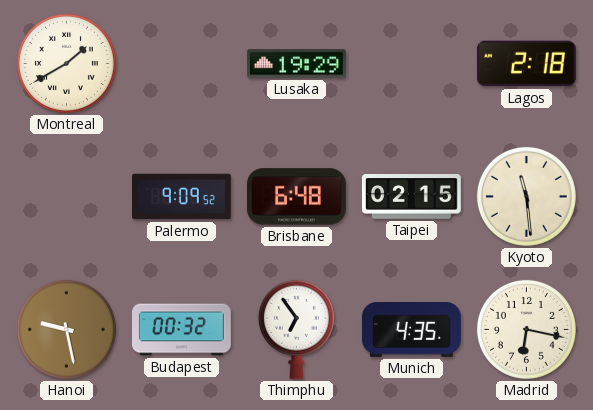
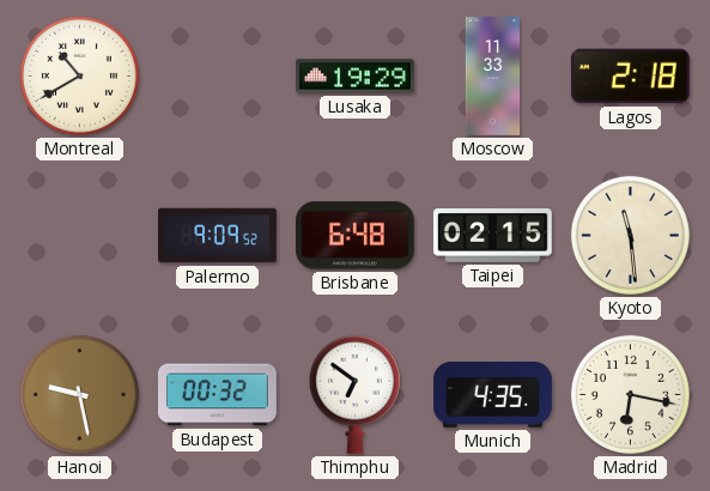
Montreal: 1:40 -> 10:40 (79, 75)
Moscow: none -> 11:33 (493, 77)
Thimphu: 6:54 -> 6:51 (354, 394)
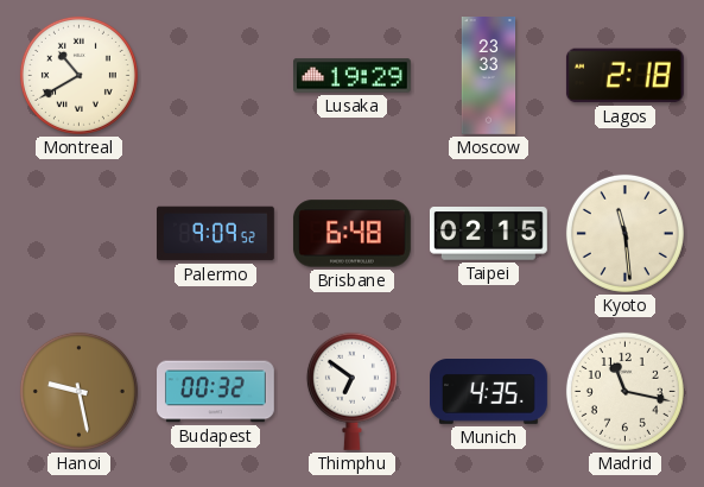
Moscow: 11:33 -> 23:33 (489, 76)
Madrid: 6:17 -> 11:17 (624, 391)
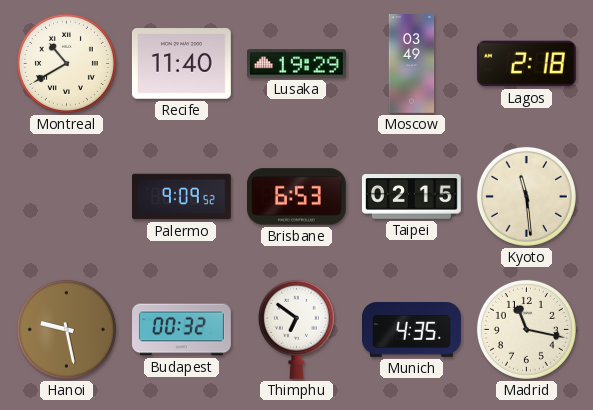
Recife: none -> 11:40 (181, 64)
Moscow: 23:33 -> 03:49 (412, 64)
Brisbane: 6:48 -> 6:53 (296, 197)
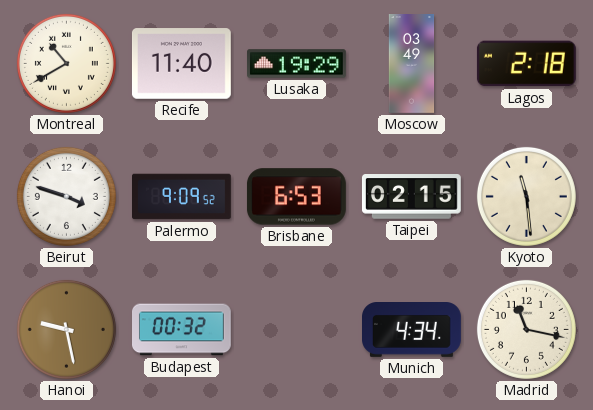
Beirut: none -> 3:48 (66, 196)
Thimphu: 6:51 -> none (296, 329)
Munich: 4:35 -> 4:34 (412, 330)
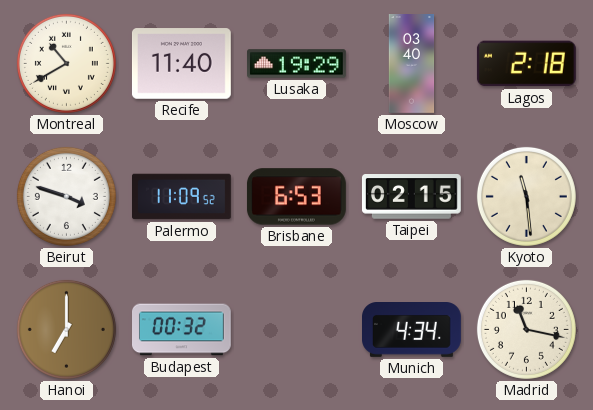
Moscow: 03:49 -> 03:40 (412, 64)
Palermo: 9:09 -> 11:09 (182, 197)
Hanoi: 9:28 -> 7:00 (66, 329)
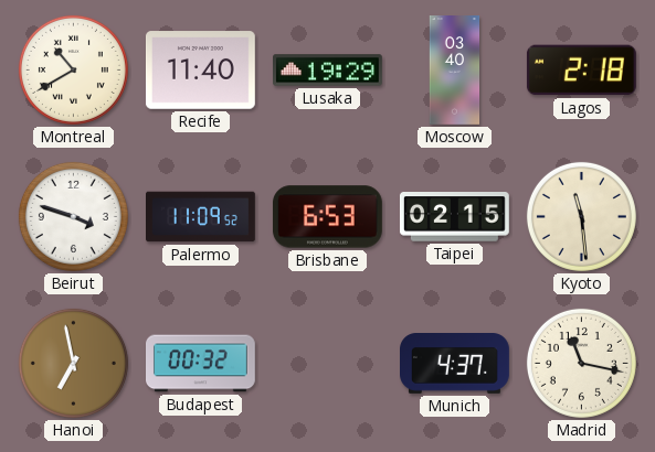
Hanoi: 7:00 -> 6:58 (73, 363)
Munich: 4:34 -> 4:37 (455, 364)
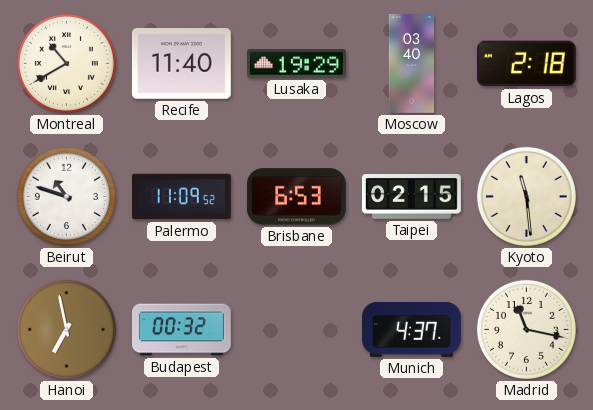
Beirut: 3:48 -> 10:48 (66, 196)
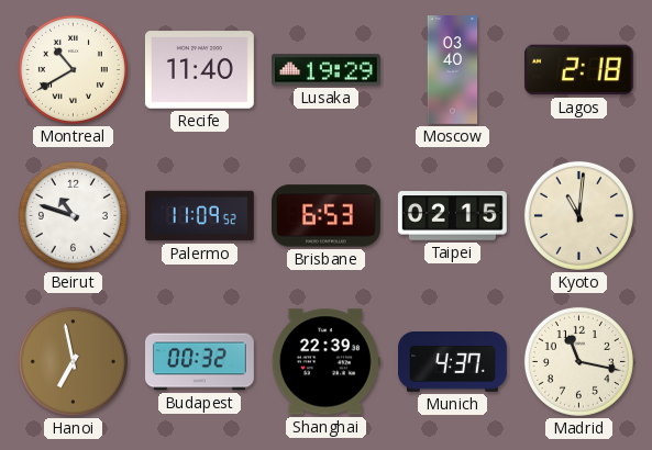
Kyoto: 11:29 -> 11:01 (578, 215)
Shanghai: none -> 22:39 (325, 362)
